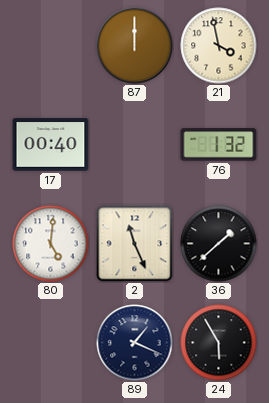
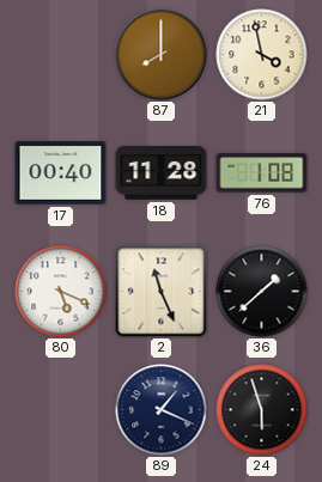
87: 12:00 -> 8:00 (162, 55)
18: none -> 11:28 (162, 173)
76: 1:32 -> 1:08 (262, 173)
80: 5:01 -> 5:19 (61, 292)
24: 5:55 -> 5:57 (262, 410)
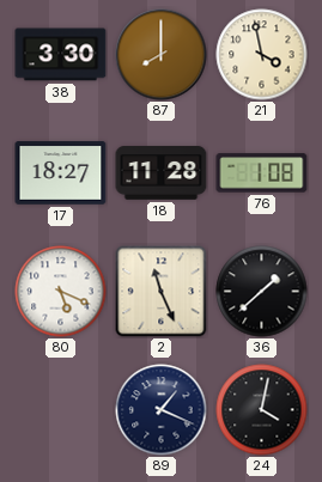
38: none -> 3:30 (61, 55)
17: 00:40 -> 18:27 (61, 173)
24: 5:57 -> 4:02 (262, 410)
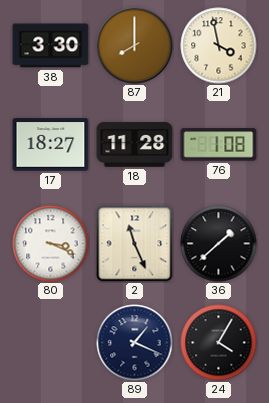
80: 5:19 -> 3:19 (51, 244)
24: 4:02 -> 4:05 (219, 343)
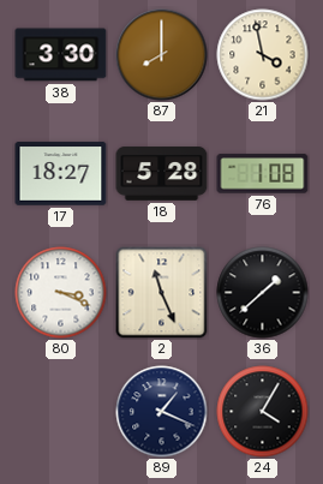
18: 11:28 -> 5:28 (162, 174)
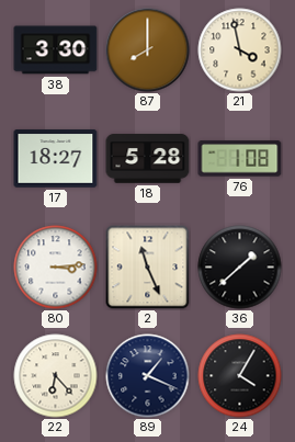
80: 3:19 -> 3:14 (56, 268)
22: none -> 6:23 (56, 376)
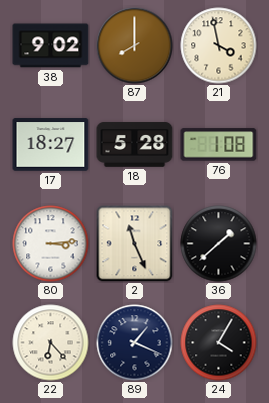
38: 3:30 -> 9:02 (51, 46)
